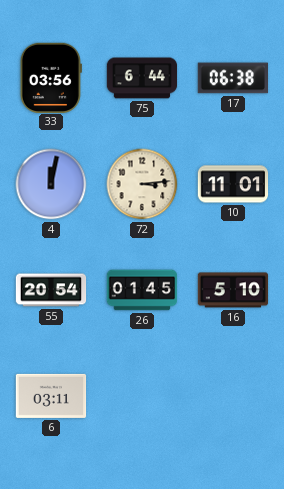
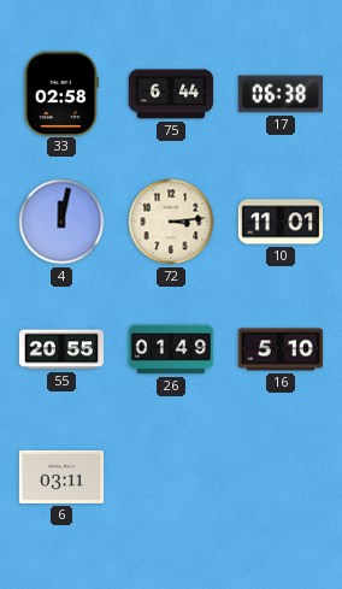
33: 03:56 -> 02:58 (61, 93)
55: 20:54 -> 20:55 (61, 349)
26: 01:45 -> 01:49 (171, 349)
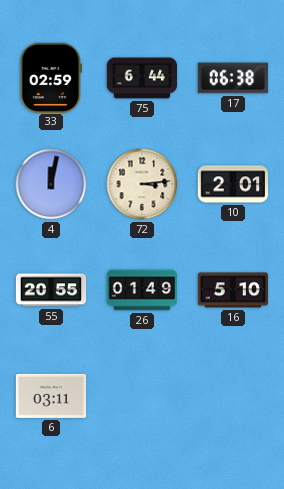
33: 02:58 -> 02:59 (51, 77)
10: 11:01 -> 2:01 (233, 184)
